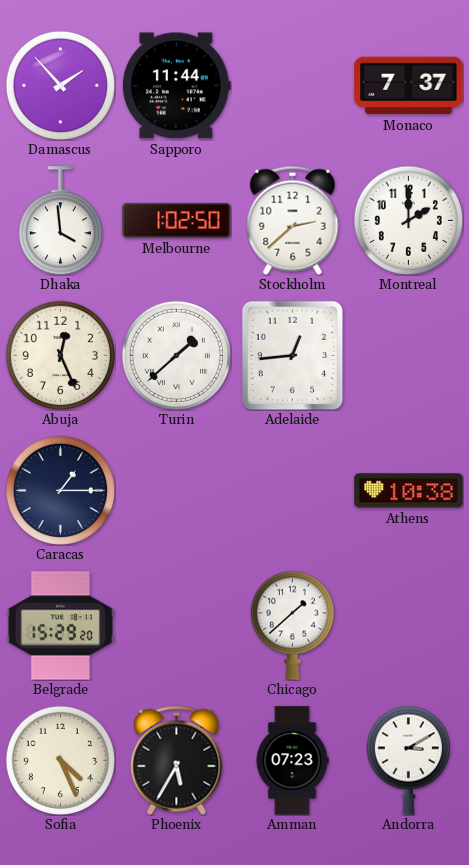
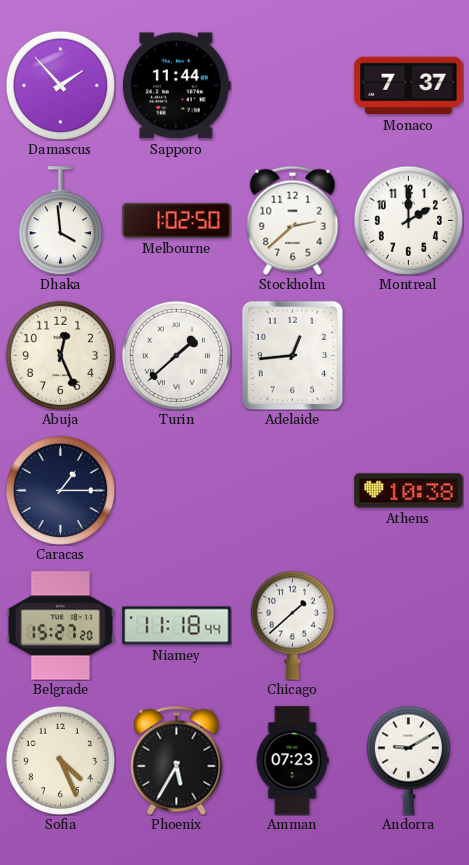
Belgrade: 15:29 -> 15:27 (61, 626)
Niamey: none -> 11:18 (177, 626)
Andorra: 3:10 -> 9:10 (408, 760)
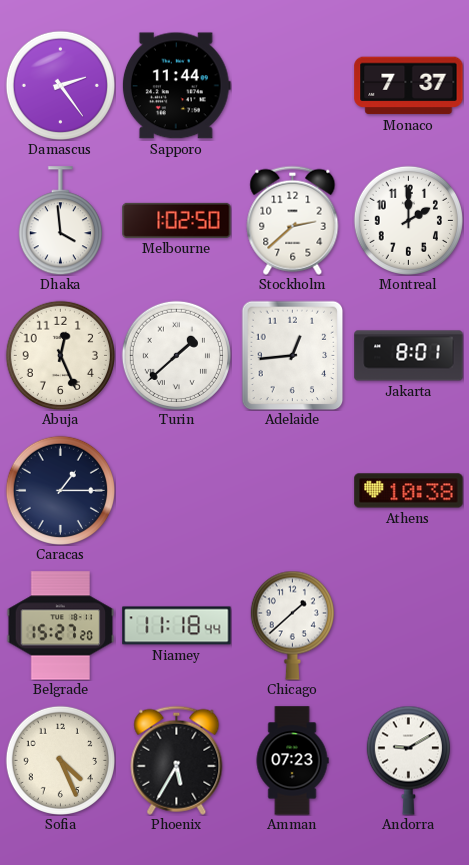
Damascus: 1:53 -> 2:24 (60, 85)
Jakarta: none -> 8:01 (409, 356)
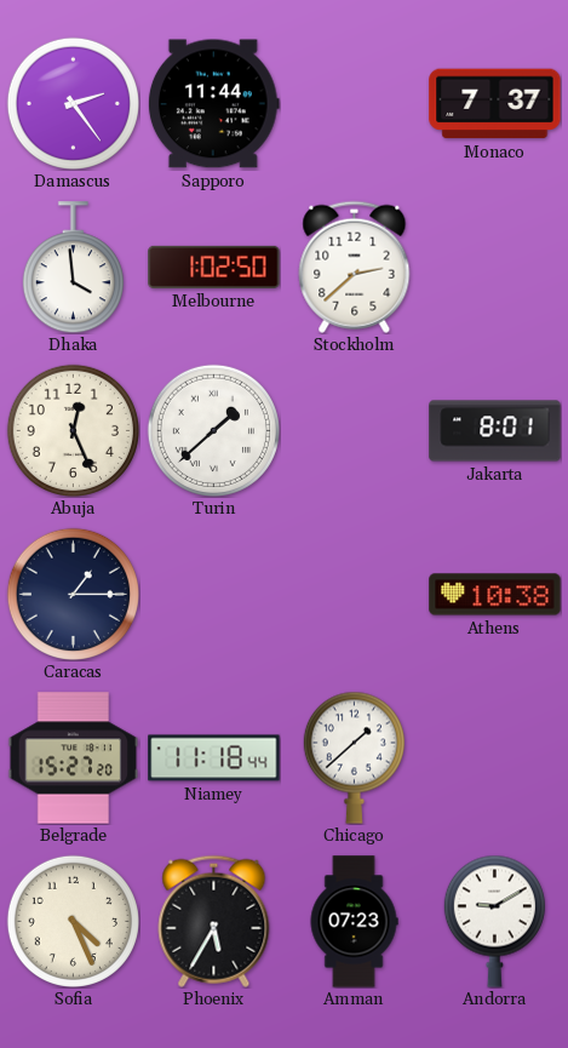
Montreal: 2:00 -> none (408, 220)
Adelaide: 12:44 -> none (293, 355)
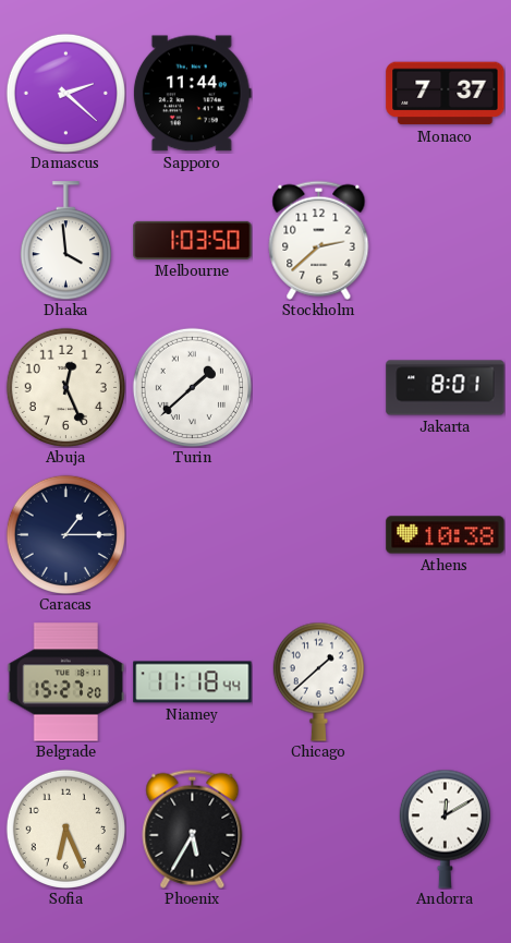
Damascus: 2:24 -> 2:22 (65, 93)
Melbourne: 1:02 -> 1:03 (193, 240)
Sofia: 4:26 -> 6:26 (65, 829)
Amman: 07:23 -> none (354, 922)
Andorra: 9:10 -> 12:10 (445, 829)
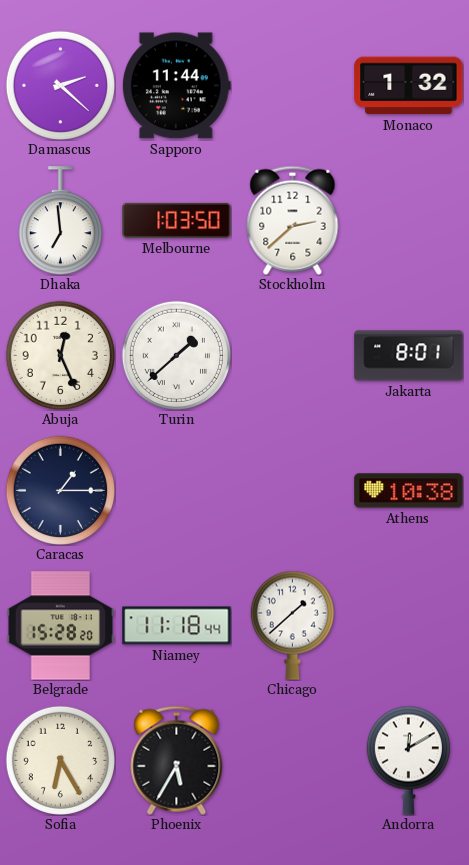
Monaco: 7:37 -> 1:32 (409, 86)
Dhaka: 3:59 -> 6:59 (60, 221)
Belgrade: 15:27 -> 15:28 (61, 626)
Sofia: 6:26 -> 6:25 (60, 760)
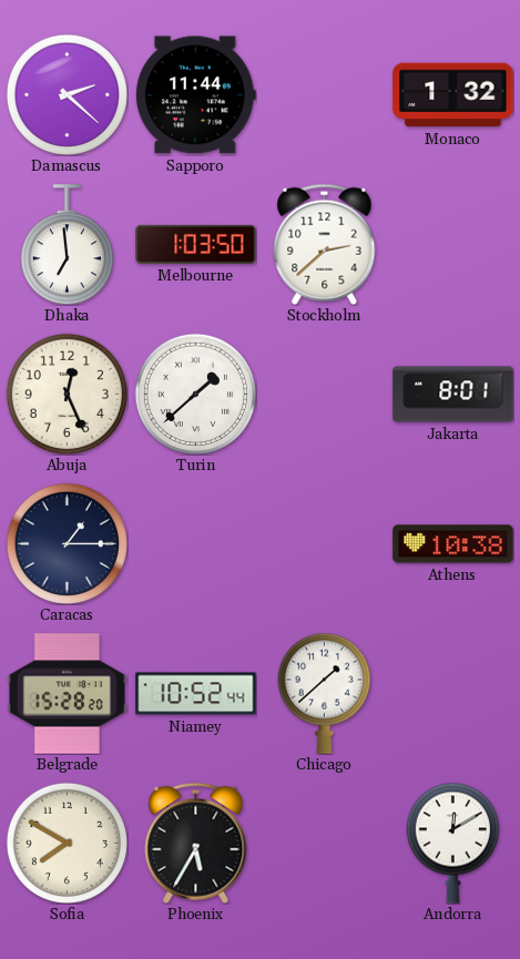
Niamey: 11:18 -> 10:52 (196, 694)
Sofia: 6:25 -> 7:50 (67, 843)
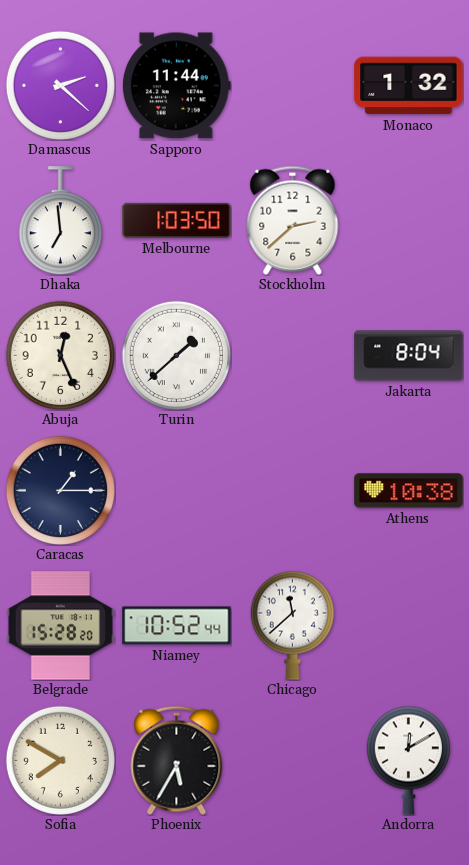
Jakarta: 8:01 -> 8:04 (409, 356)
Chicago: 1:38 -> 11:38 (292, 625)
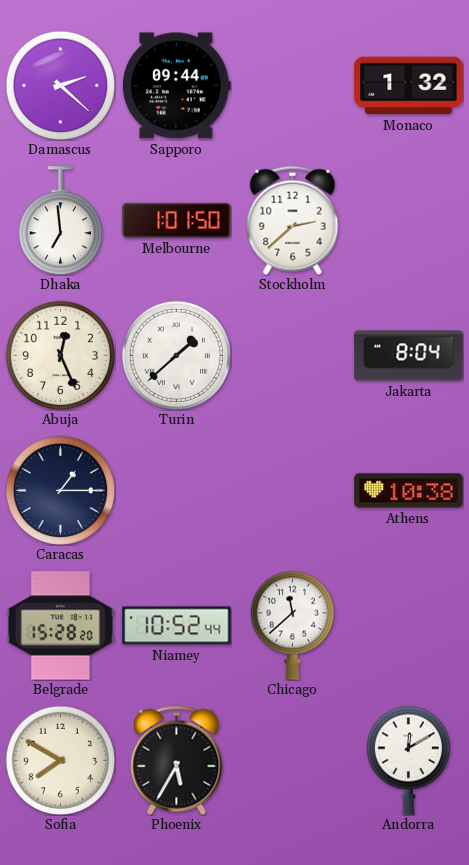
Sapporo: 11:44 -> 09:44 (176, 86)
Melbourne: 1:03 -> 1:01 (177, 220)
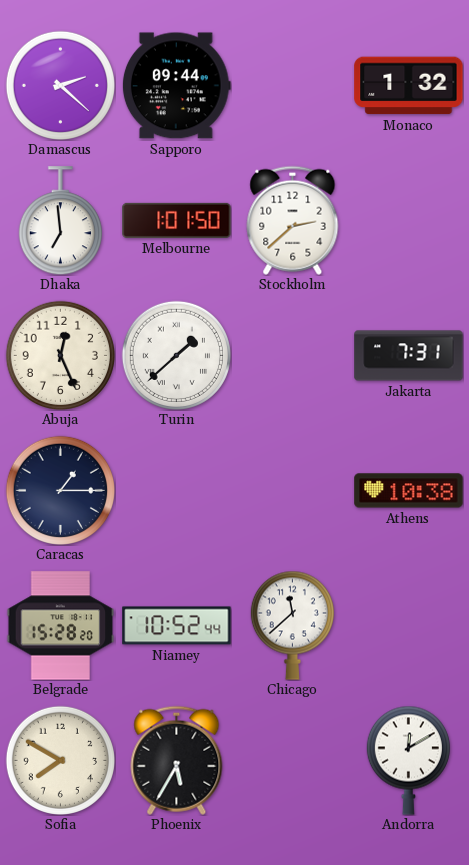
Jakarta: 8:04 -> 7:31 (409, 356)
